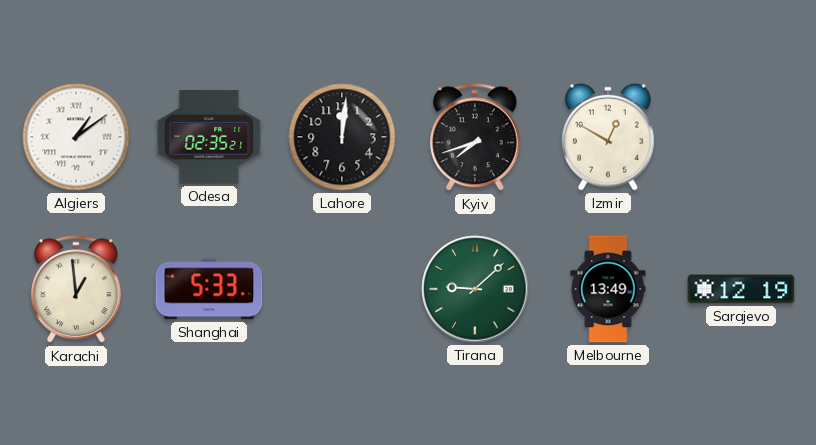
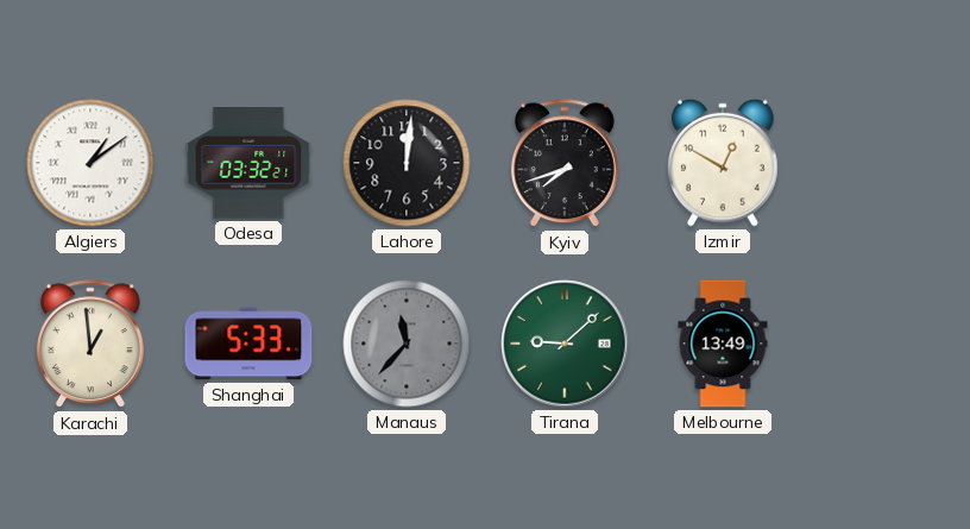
Odesa: 02:35 -> 03:32 (248, 163)
Manaus: none -> 11:37 (407, 344)
Sarajevo: 12:19 -> none (741, 289)
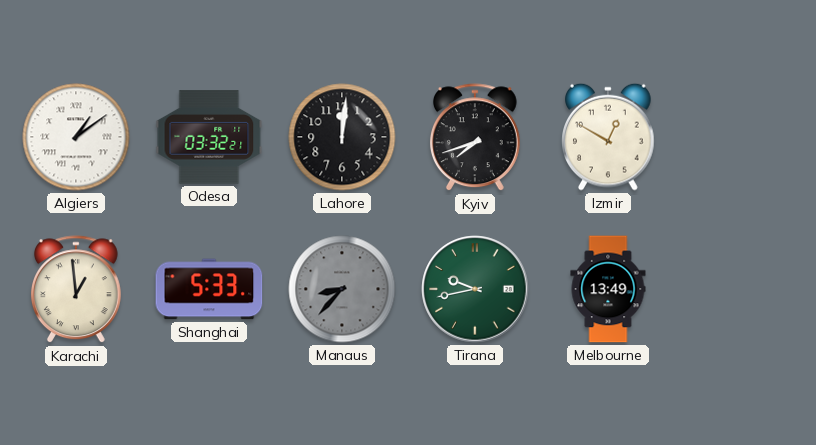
Manaus: 11:37 -> 8:37 (342, 289)
Tirana: 9:08 -> 9:43 (475, 289)
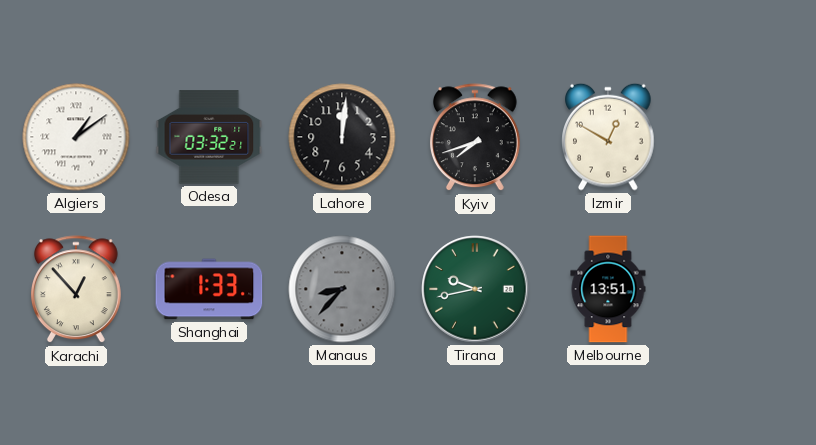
Karachi: 12:59 -> 12:53 (76, 290)
Shanghai: 5:33 -> 1:33 (209, 289)
Melbourne: 13:49 -> 13:51 (608, 289)
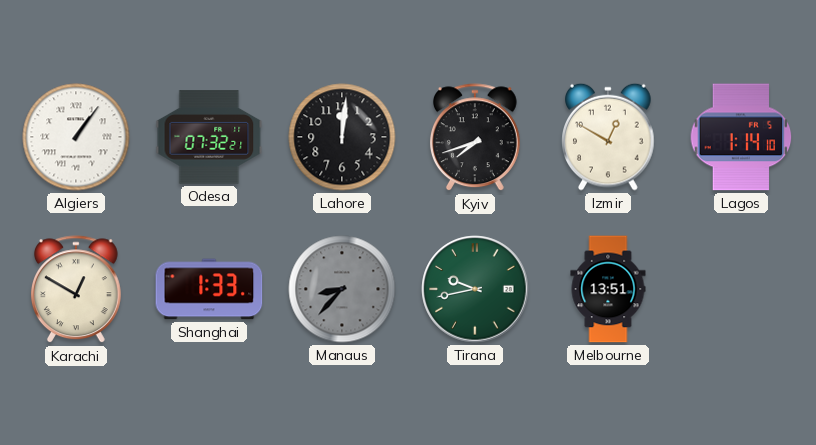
Algiers: 1:09 -> 1:06 (76, 137)
Odesa: 03:32 -> 07:32 (209, 137)
Lagos: none -> 1:14 (741, 137)
Karachi: 12:53 -> 12:50 (76, 290)
